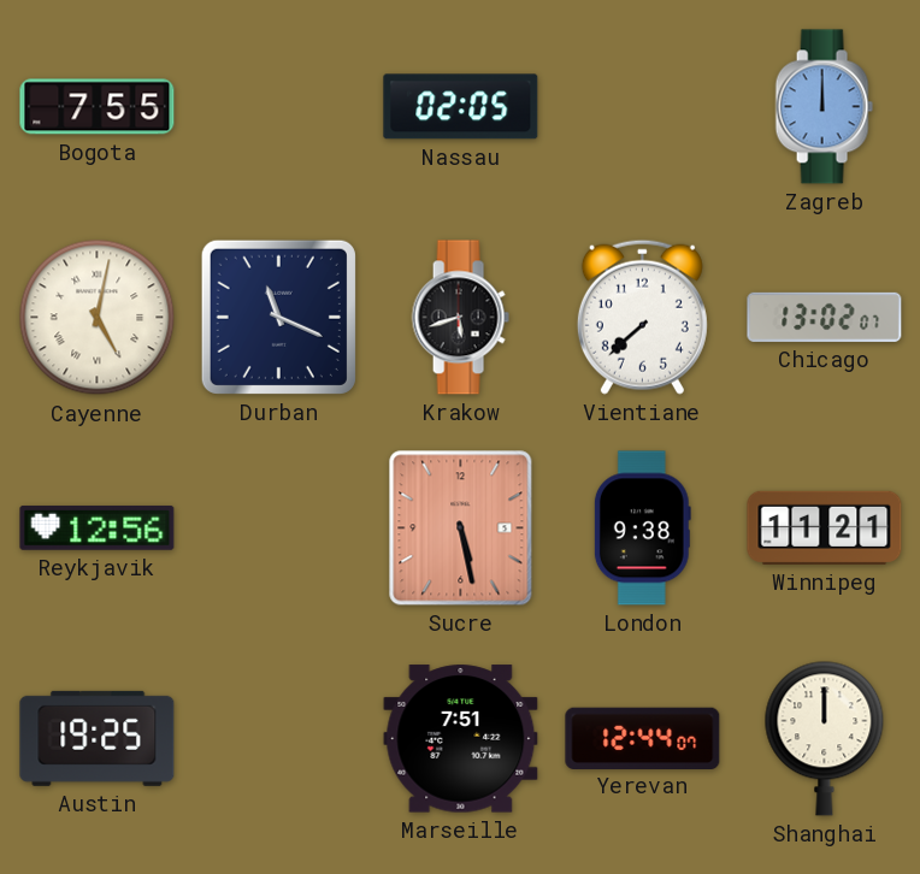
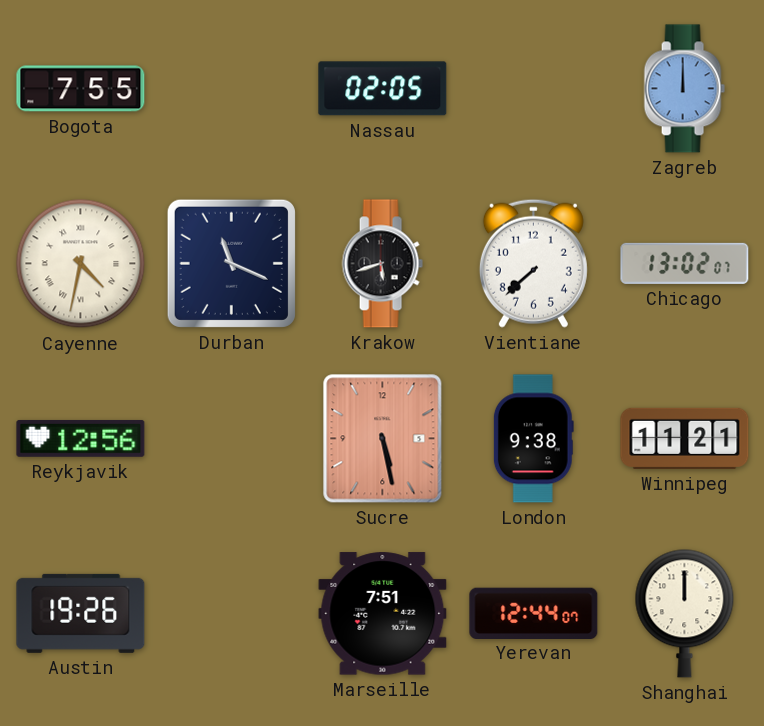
Cayenne: 5:02 -> 4:32 (81, 264)
Austin: 19:25 -> 19:26 (81, 613)
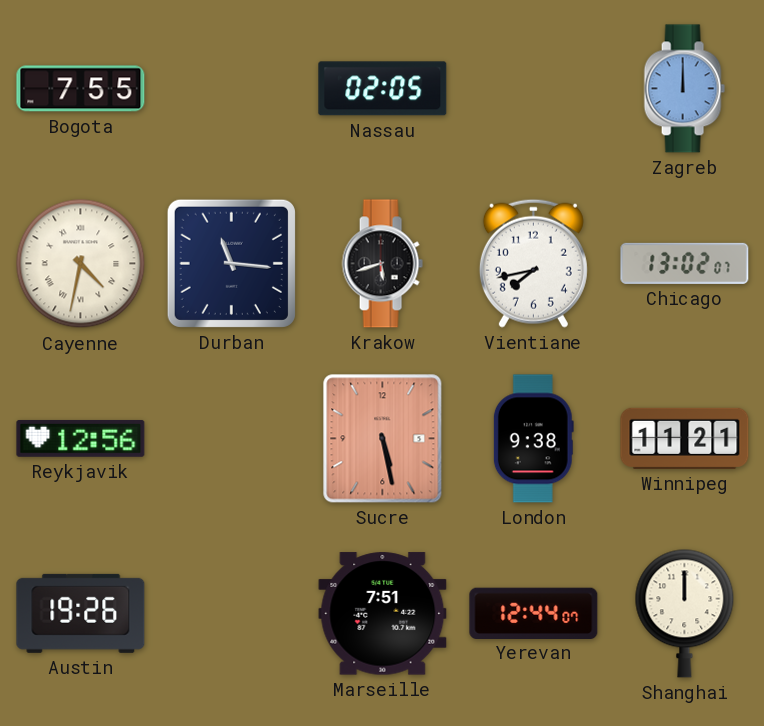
Durban: 11:19 -> 11:16 (231, 263)
Vientiane: 7:38 -> 7:43 (533, 263)
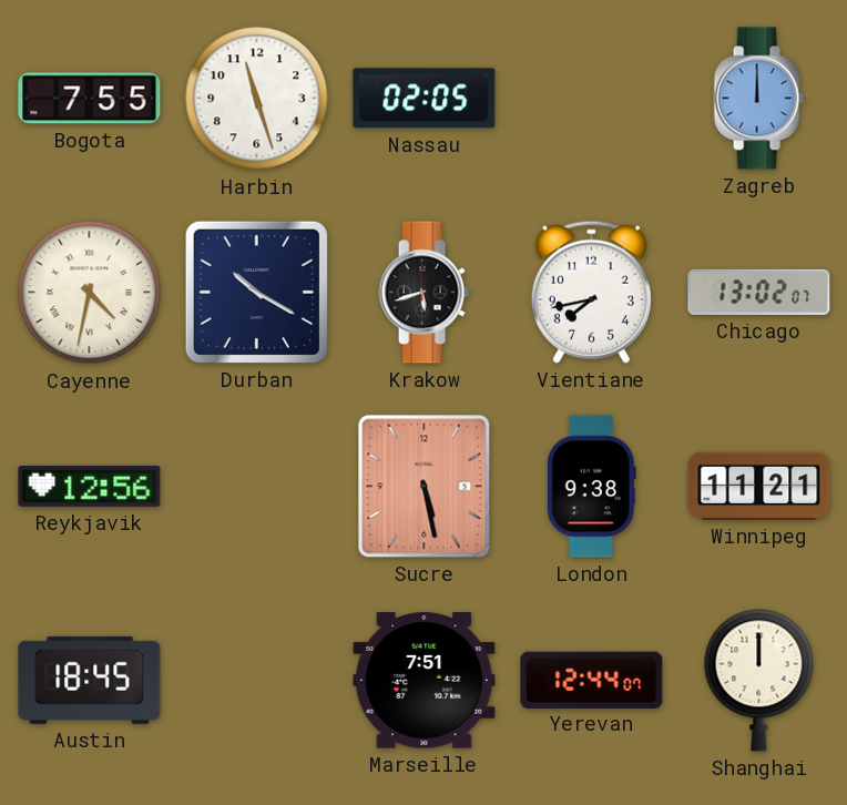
Harbin: none -> 11:27 (257, 99)
Durban: 11:16 -> 10:20 (256, 292)
Austin: 19:26 -> 18:45 (90, 680)
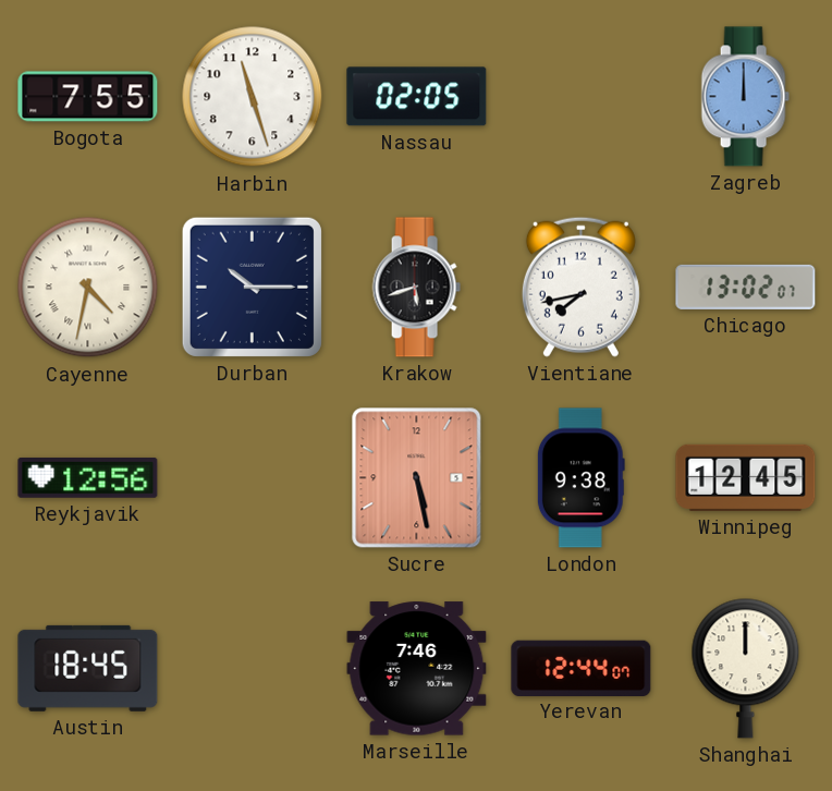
Durban: 10:20 -> 10:15 (252, 287)
Winnipeg: 11:21 -> 12:45 (746, 477)
Marseille: 7:51 -> 7:46 (417, 669)
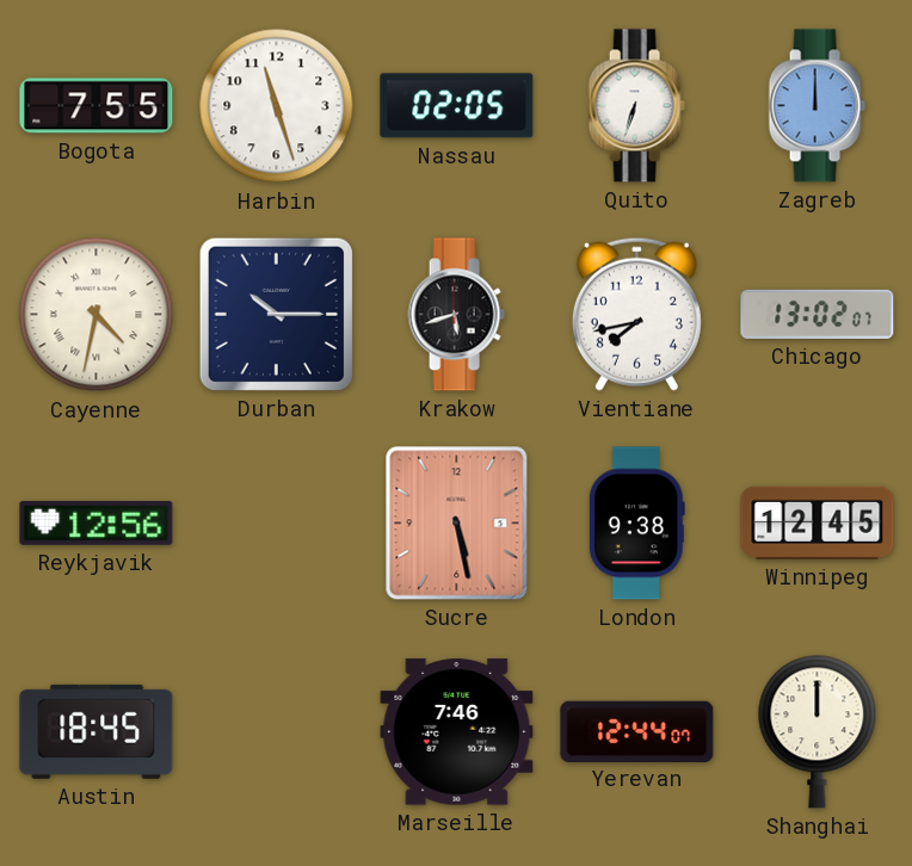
Quito: none -> 6:33 (636, 106)
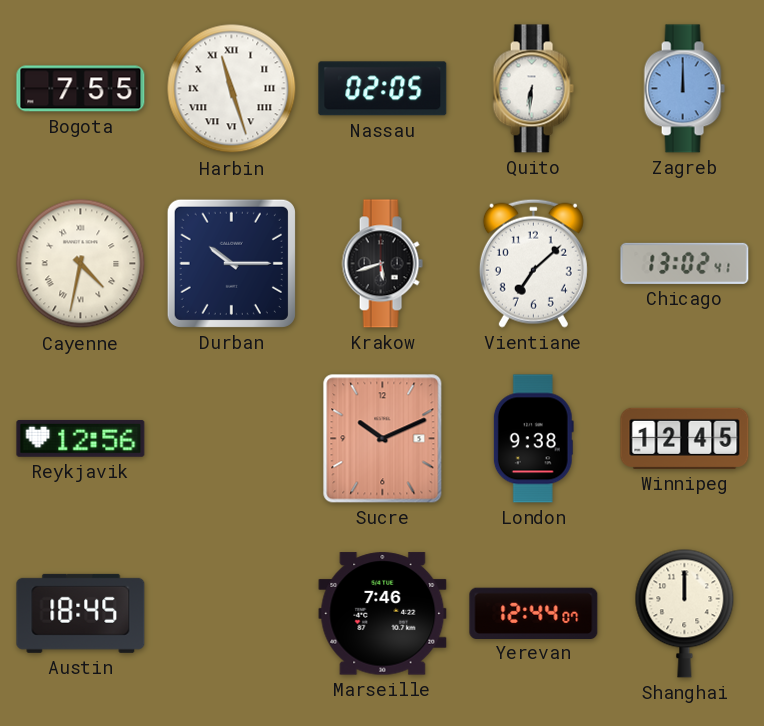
Harbin numerals: Arabic -> Roman (232, 89)
Quito: 6:33 -> 6:31 (533, 89)
Vientiane: 7:43 -> 7:08 (533, 263)
Chicago: 13:02:07 -> 13:02:41 (685, 263)
Sucre: 5:28 -> 10:11 (383, 439)
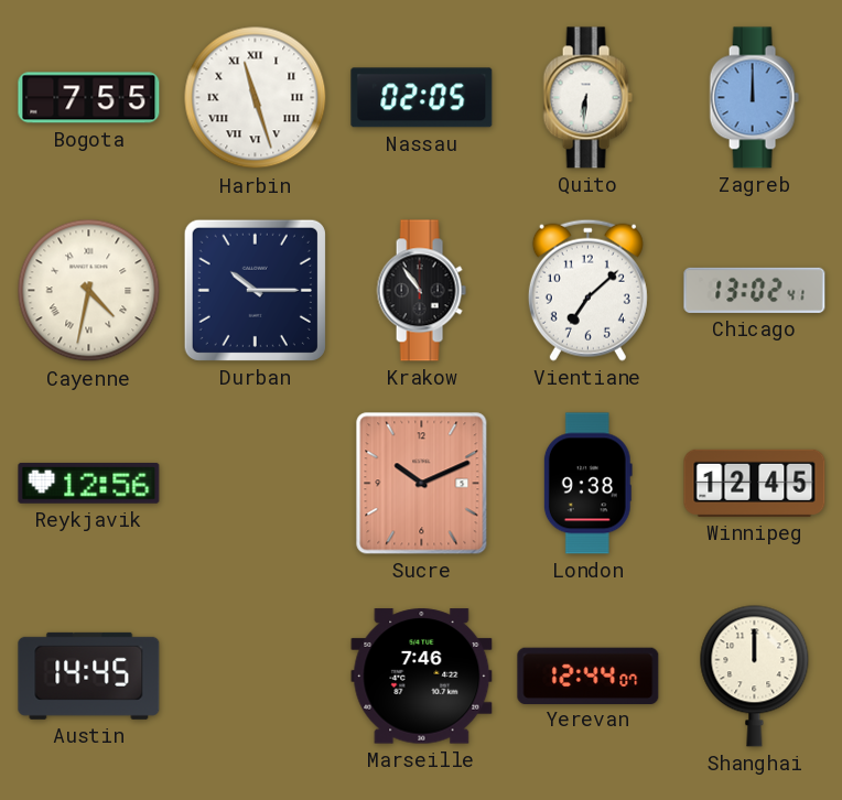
Krakow: 5:42 -> 10:54 (421, 291)
Austin: 18:45 -> 14:45 (89, 675)
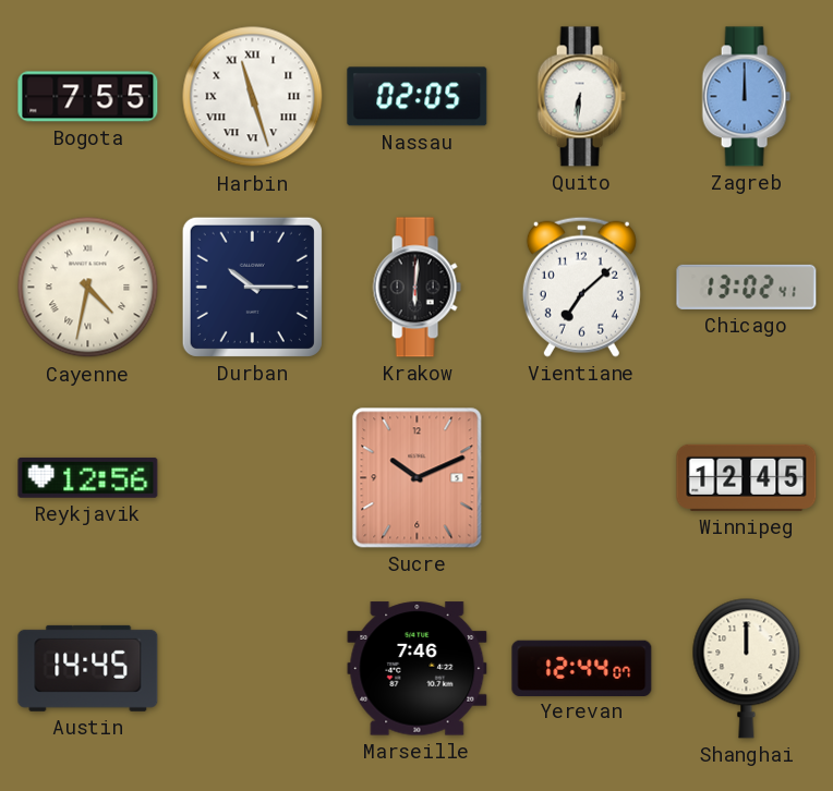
Krakow: 10:54 -> 6:01 (417, 288)
London: 9:38 -> none (587, 484)
